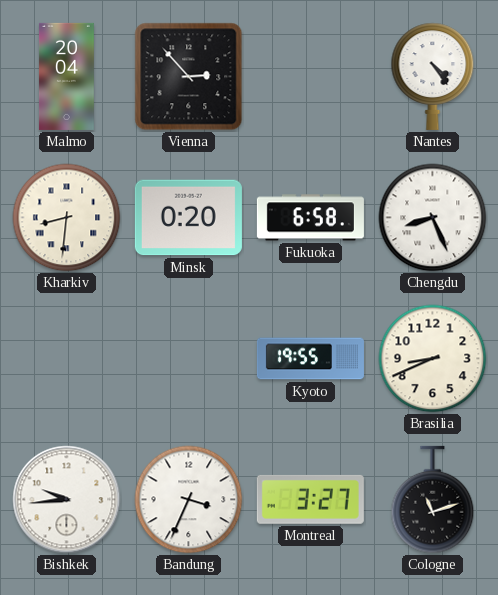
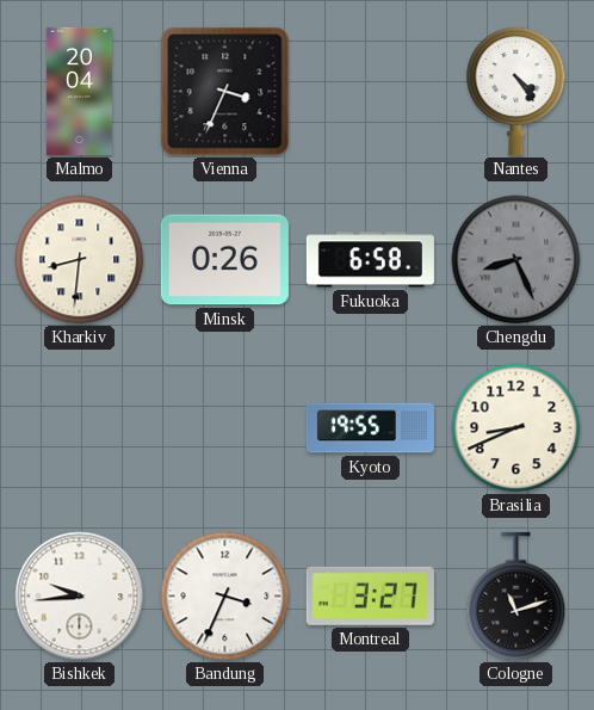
Vienna: 2:53 -> 3:34 (225, 92)
Minsk: 0:20 -> 0:26 (224, 260)
Chengdu dial: white -> grey (516, 260)
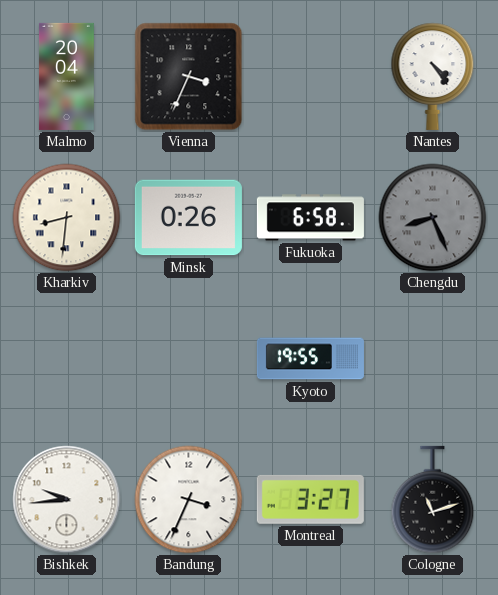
Brasilia: 8:41 -> none (516, 428)
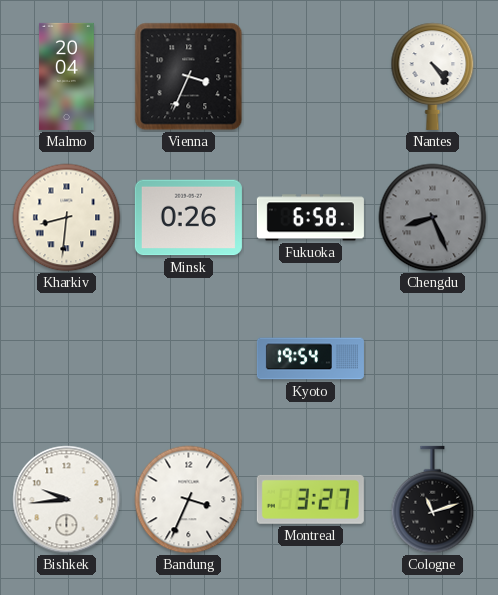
Kyoto: 19:55 -> 19:54 (310, 359)
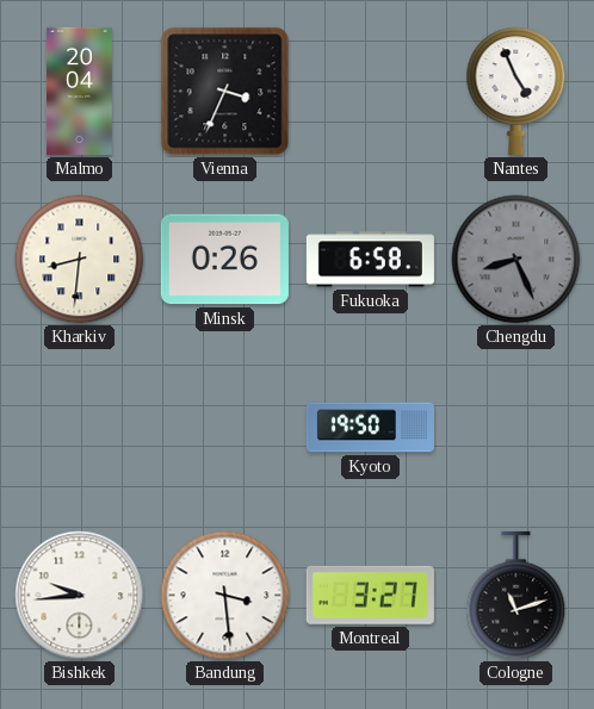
Nantes: 4:24 -> 4:56 (516, 91)
Kyoto: 19:54 -> 19:50 (370, 428)
Bandung: 3:34 -> 3:29 (225, 596)
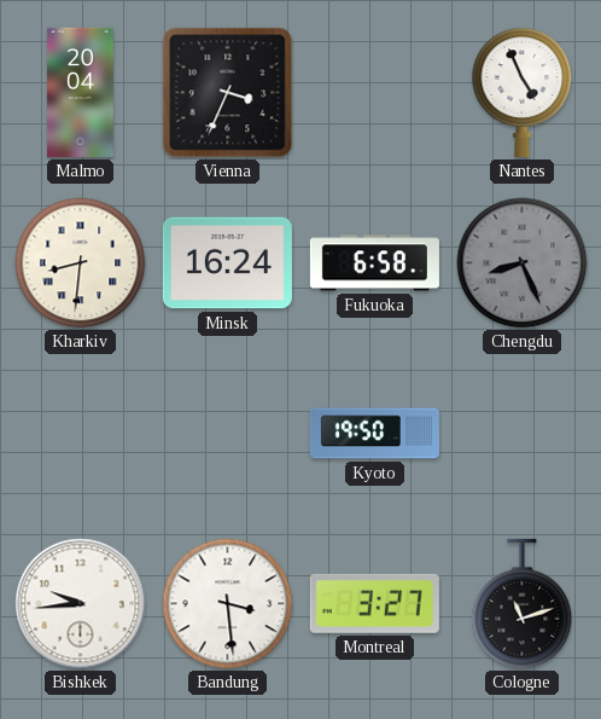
Minsk: 0:26 -> 16:24 (227, 263)
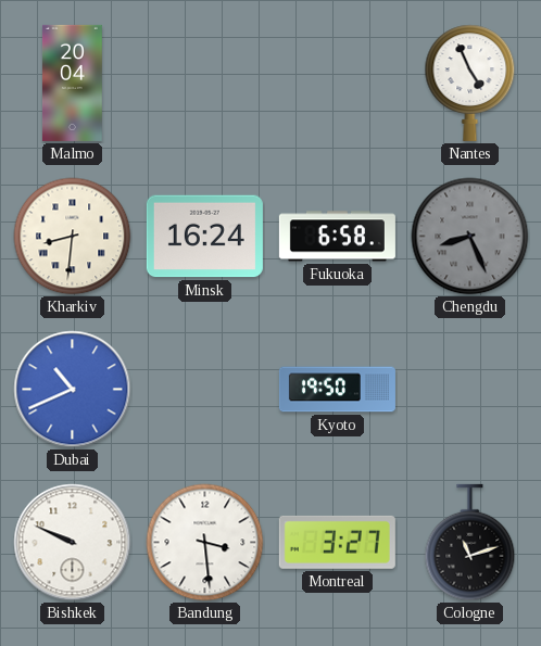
Vienna: 3:34 -> none (228, 93)
Dubai: none -> 10:41 (73, 390)
Bishkek: 9:44 -> 9:49 (73, 543)
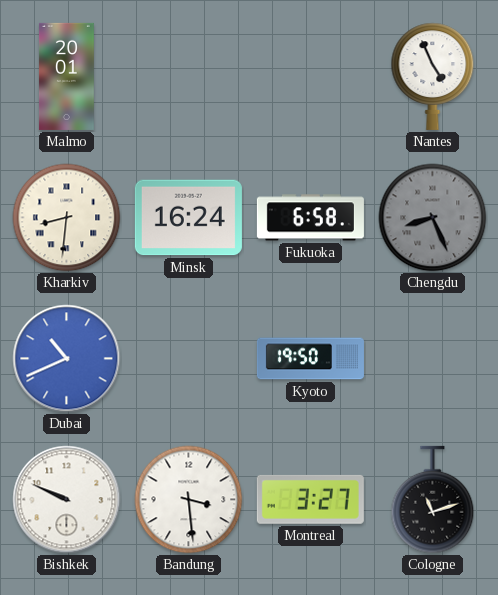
Malmo: 20:04 -> 20:01 (66, 76)
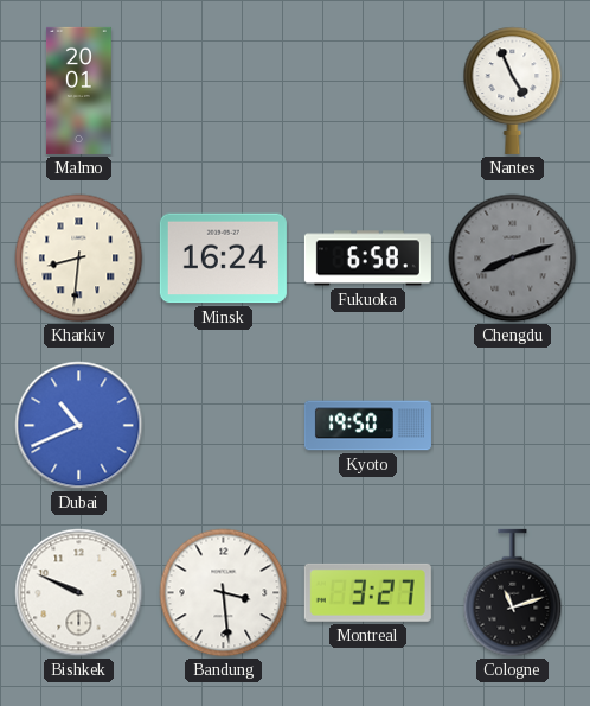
Chengdu: 8:26 -> 8:12 (513, 259)
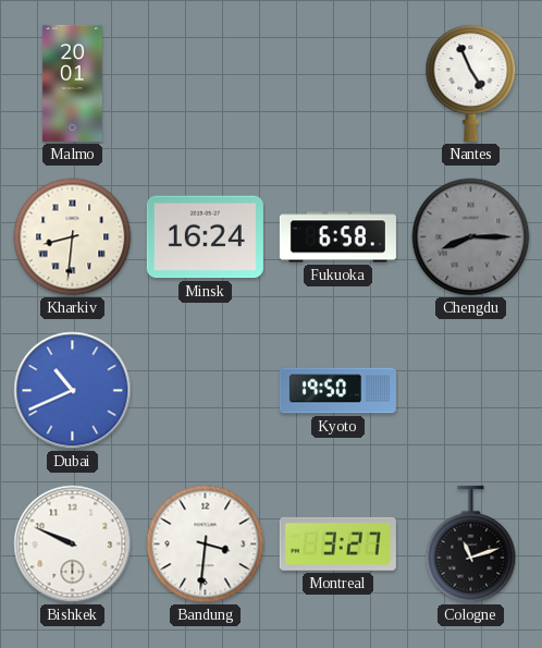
Chengdu: 8:12 -> 8:15 (471, 237)
Bandung: 3:29 -> 3:31 (206, 545)
